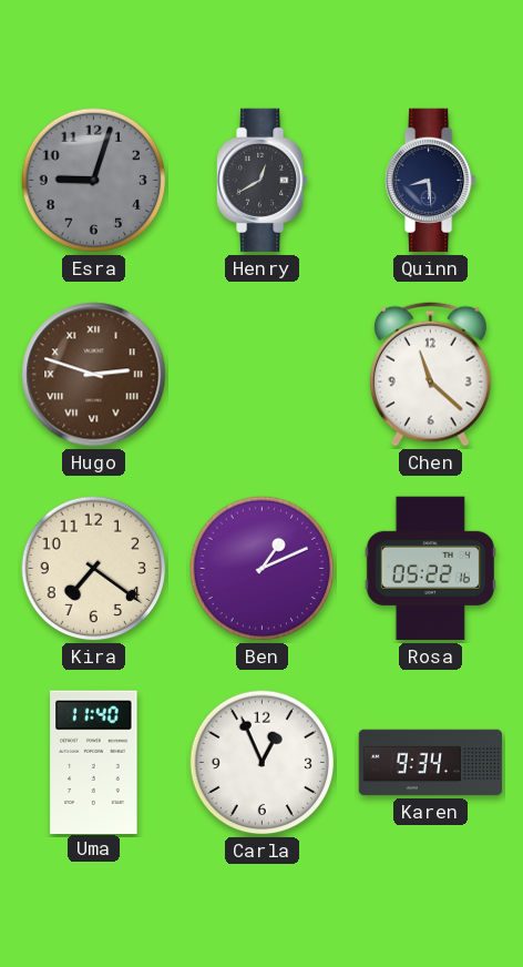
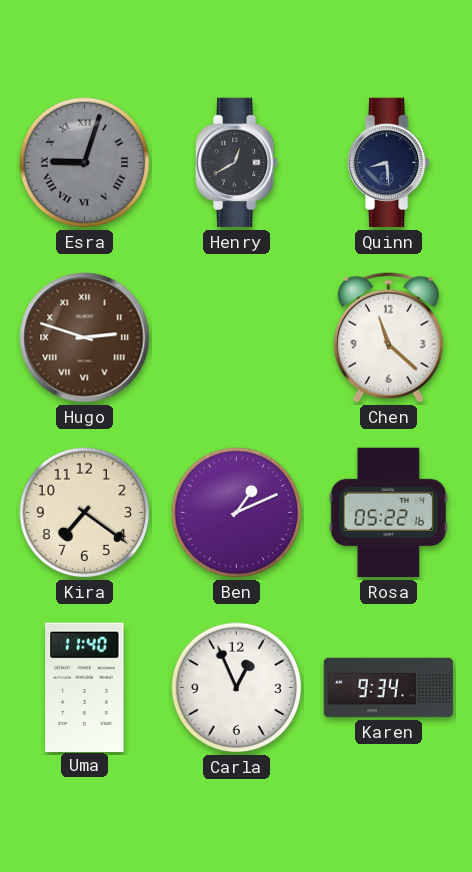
Esra numerals: Arabic -> Roman (85, 163)
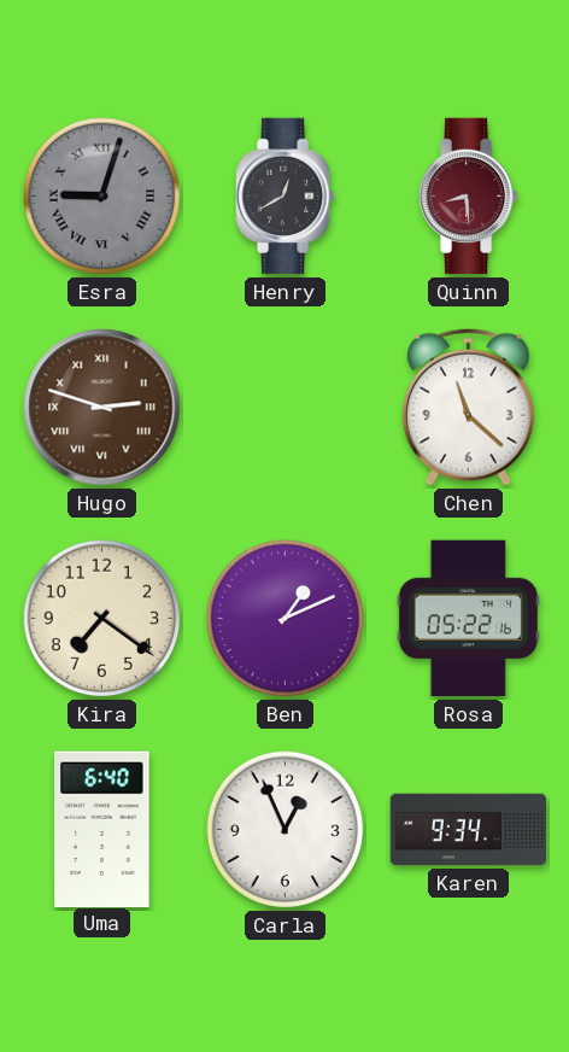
Quinn dial: navy -> burgundy (469, 197)
Uma: 11:40 -> 6:40 (102, 829)
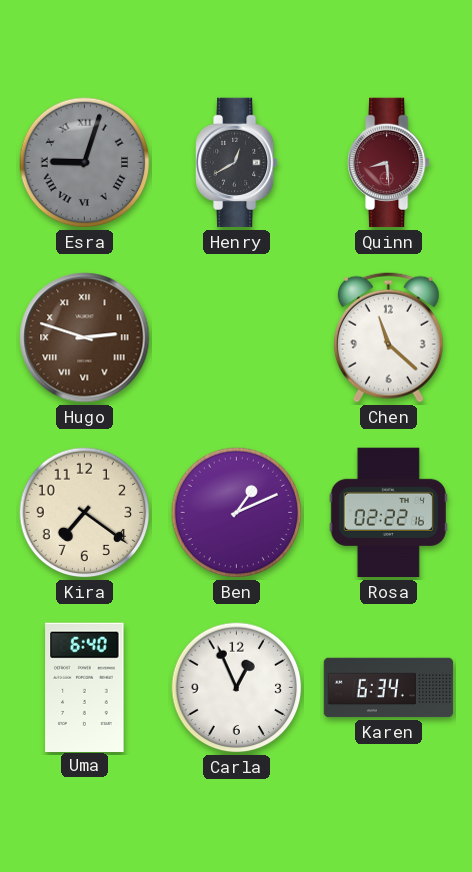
Rosa: 05:22 -> 02:22 (388, 513)
Karen: 9:34 -> 6:34 (389, 688)
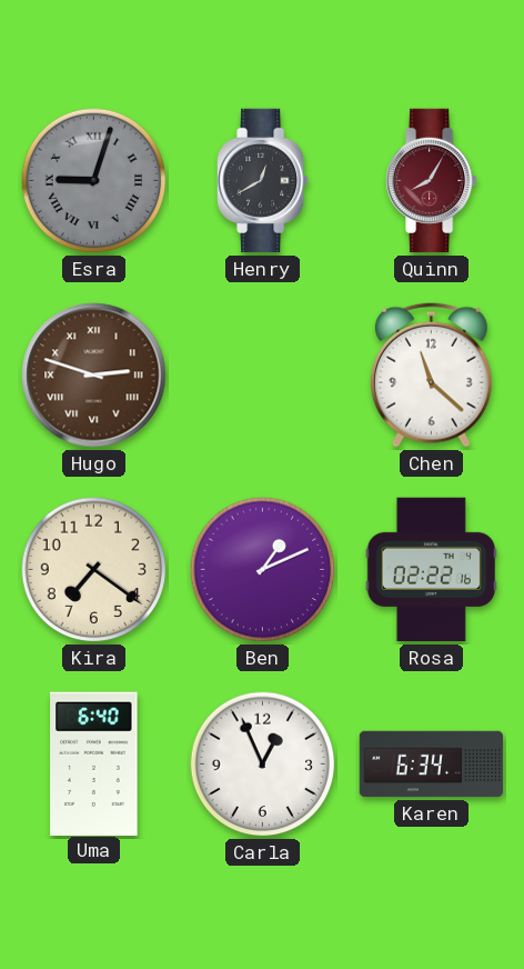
Quinn: 8:29 -> 8:05 (432, 181)
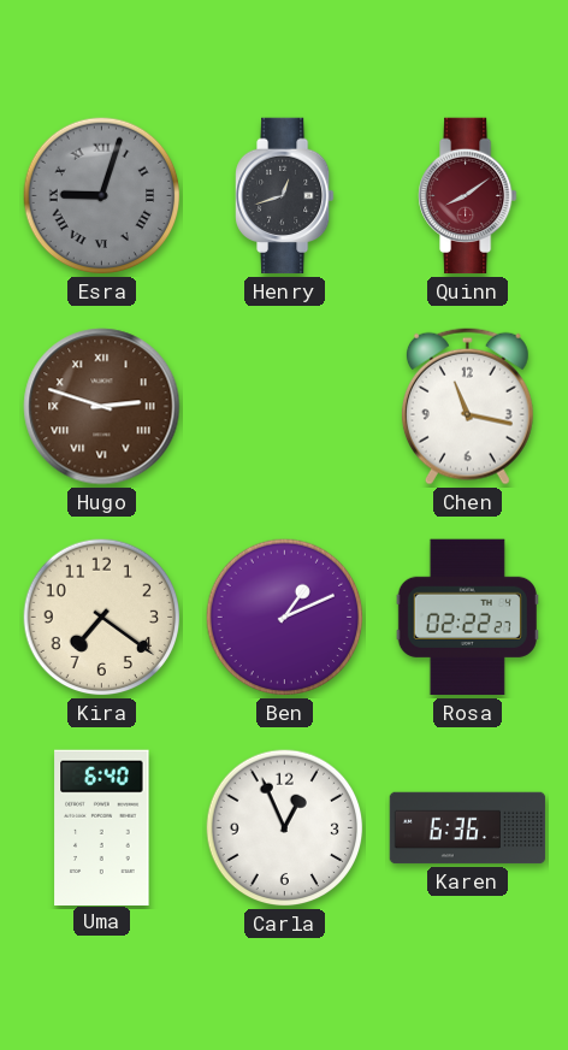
Henry: 12:40 -> 12:42 (285, 196)
Quinn: 8:05 -> 8:09 (468, 196)
Chen: 11:22 -> 11:17 (467, 406)
Rosa: 02:22:16 -> 02:22:27 (467, 618)
Karen: 6:34 -> 6:36 (468, 828)
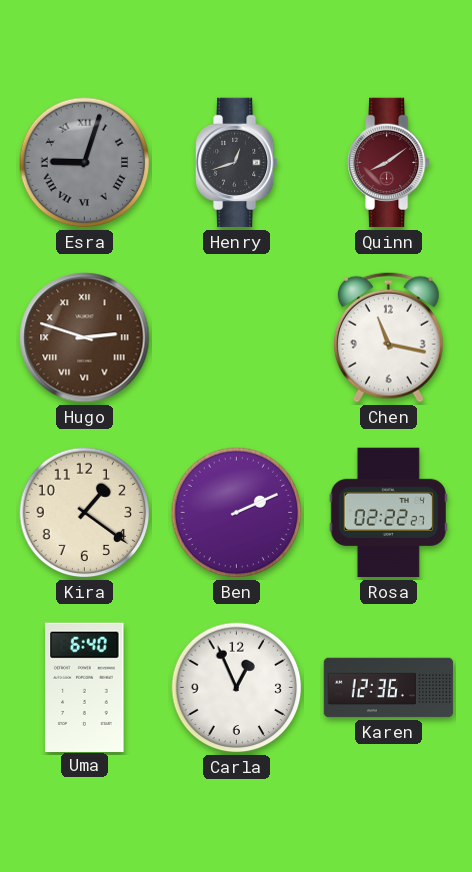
Kira: 7:21 -> 1:21 (85, 513)
Ben: 1:11 -> 2:11 (237, 513)
Karen: 6:36 -> 12:36 (389, 688)
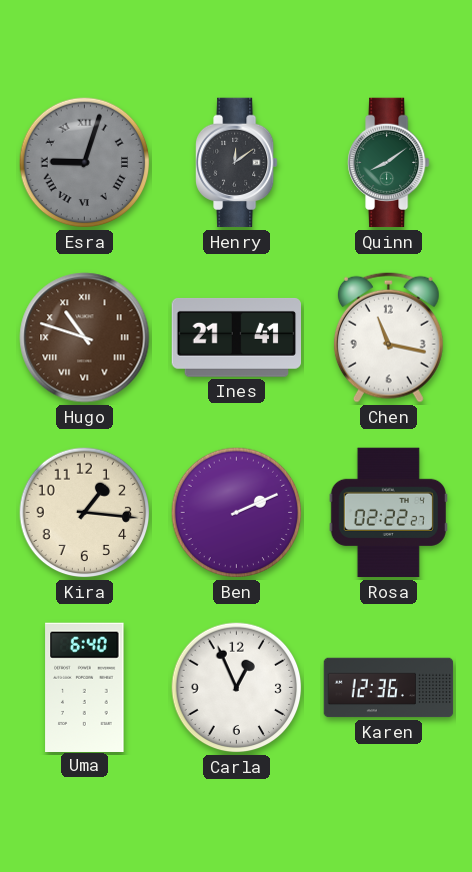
Henry: 12:42 -> 12:09 (237, 163)
Quinn dial: burgundy -> green (389, 163)
Hugo: 2:48 -> 10:48 (85, 338)
Ines: none -> 21:41 (236, 337)
Kira: 1:21 -> 1:16 (85, 513)
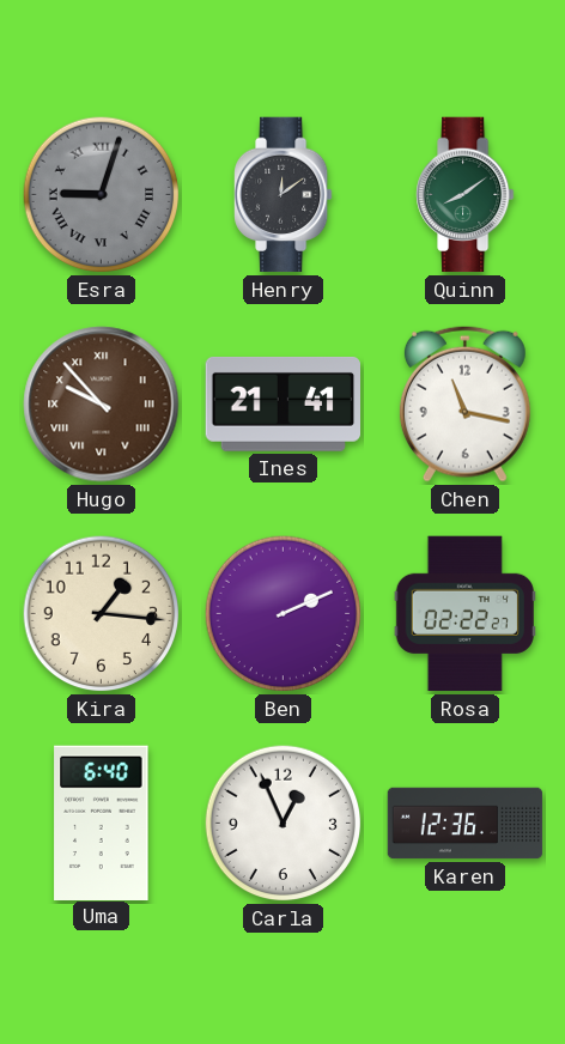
Hugo: 10:48 -> 9:53 (102, 405)
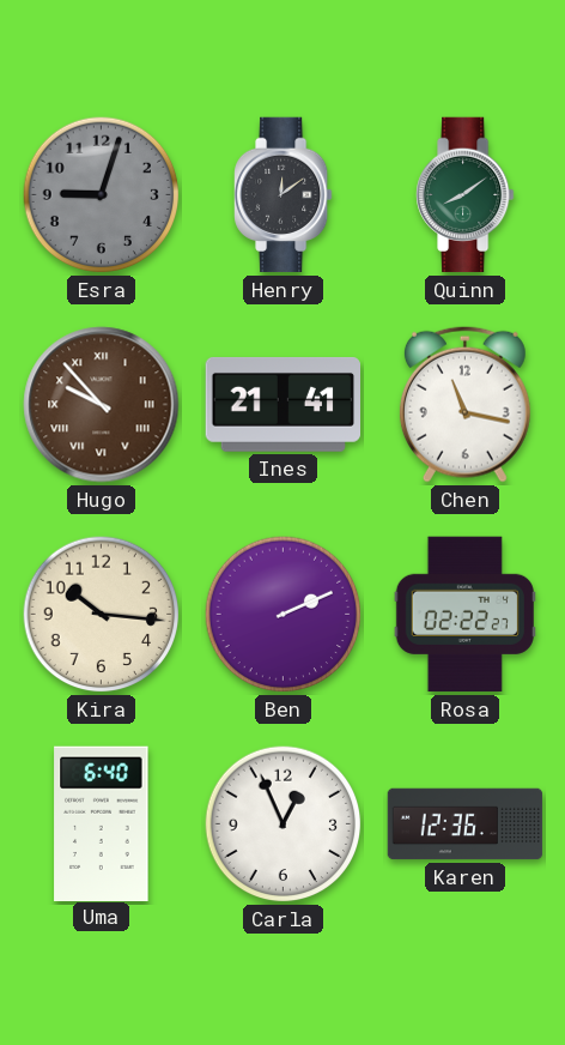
Esra numerals: Roman -> Arabic (102, 195)
Kira: 1:16 -> 10:16 (102, 615)
